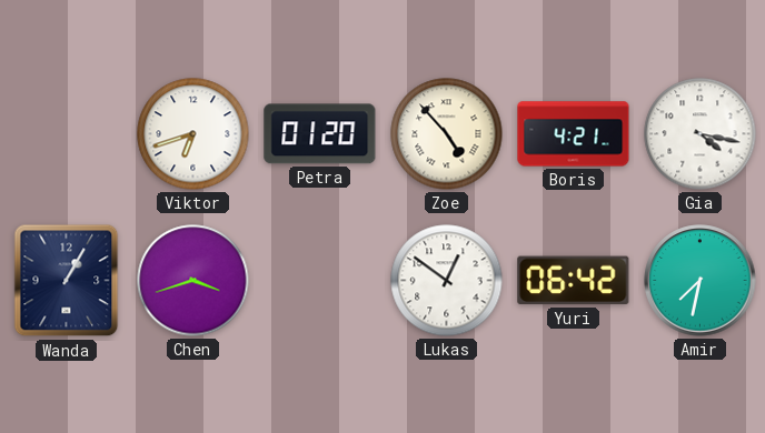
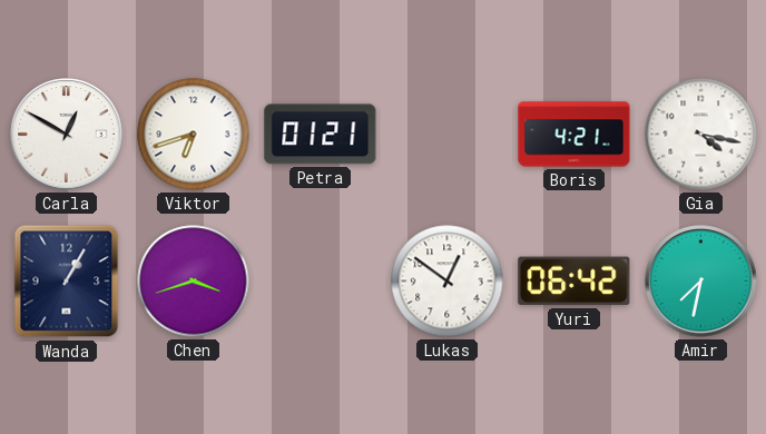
Carla: none -> 12:50 (67, 135)
Petra: 01:20 -> 01:21 (321, 135)
Zoe: 4:53 -> none (447, 134)
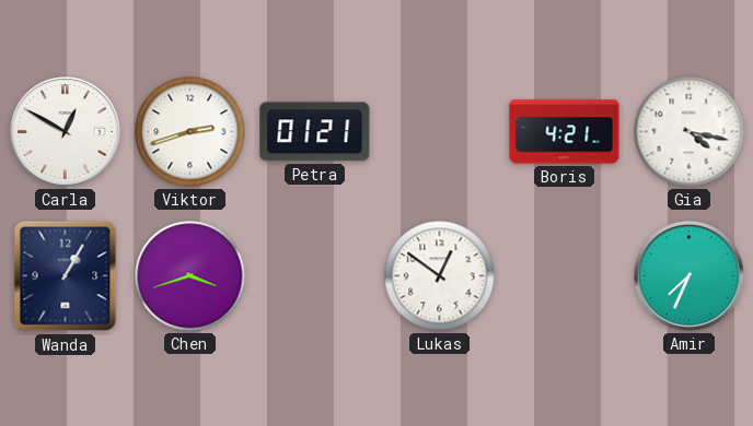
Viktor: 6:42 -> 2:42 (190, 132)
Yuri: 06:42 -> none (574, 282)
Amir: 7:32 -> 7:34 (690, 276)
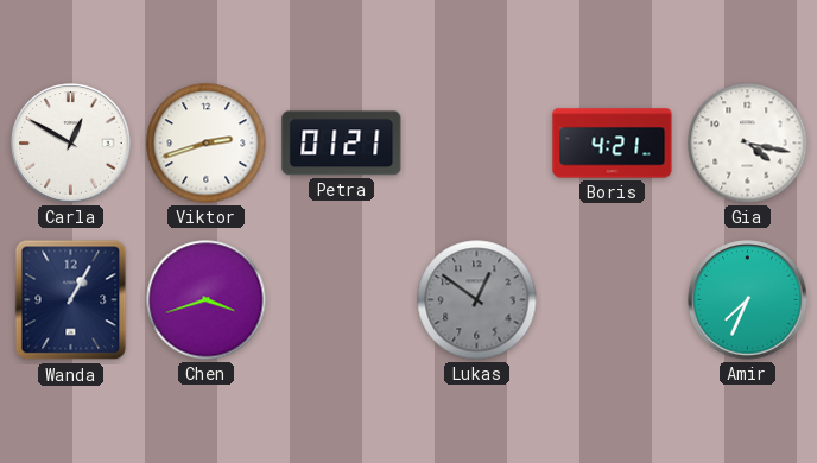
Lukas dial: white -> grey (477, 300)
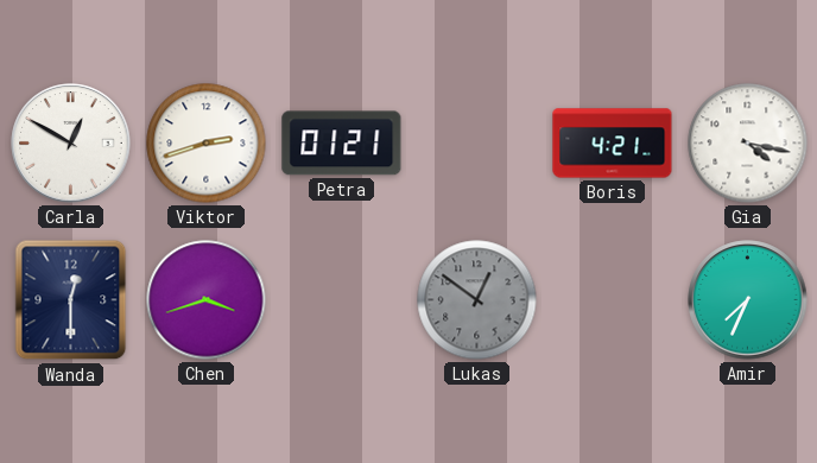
Wanda: 1:05 -> 12:30 (71, 300)
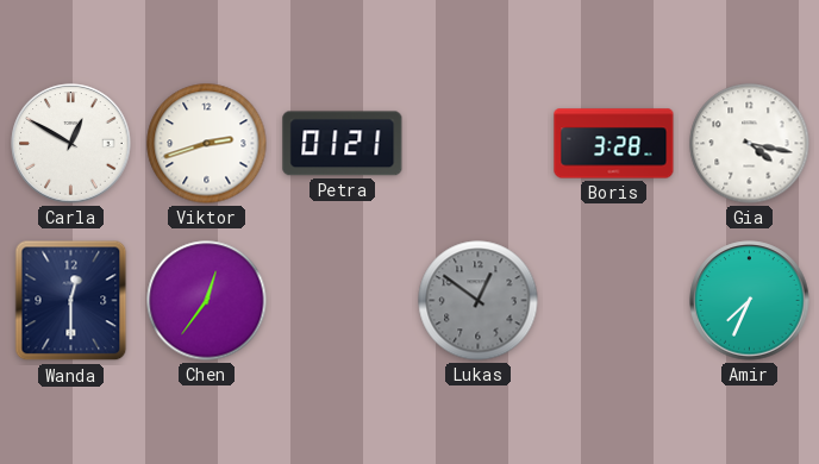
Boris: 4:21 -> 3:28 (614, 144)
Chen: 3:42 -> 12:36 (207, 301)
